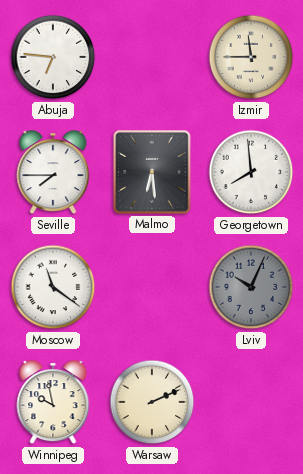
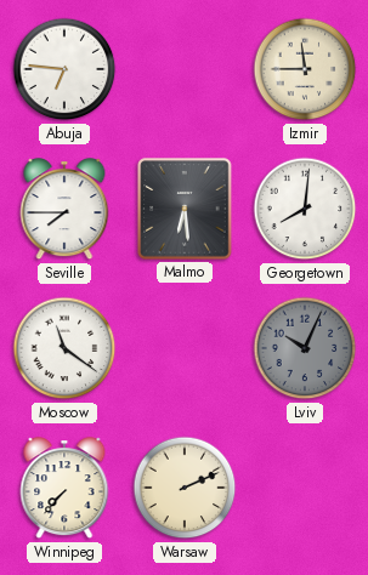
Georgetown: 7:59 -> 8:01 (305, 209)
Winnipeg: 9:58 -> 7:37 (64, 489)
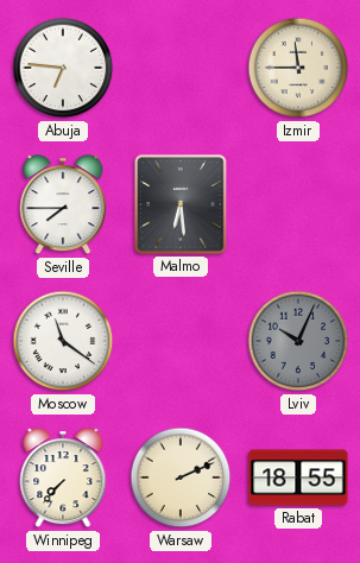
Georgetown: 8:01 -> none (305, 209)
Rabat: none -> 18:55 (298, 477)
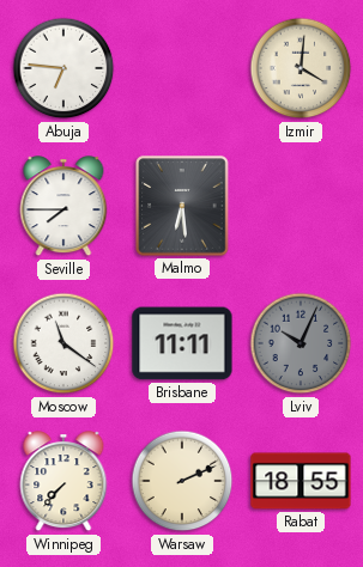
Izmir: 11:45 -> 4:01 (301, 68)
Brisbane: none -> 11:11 (182, 343)
